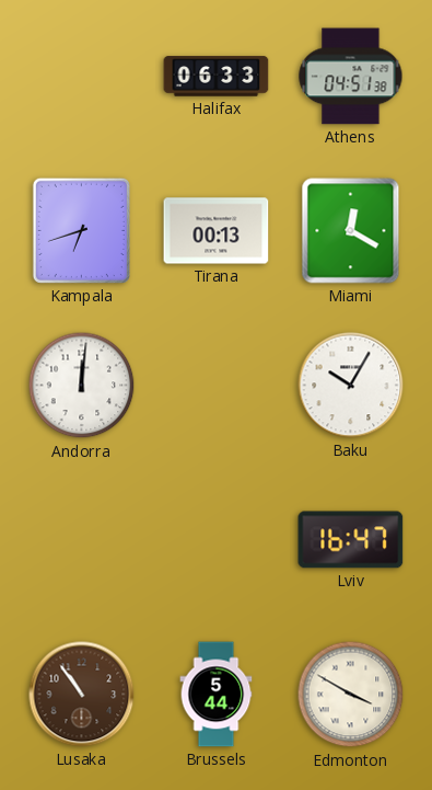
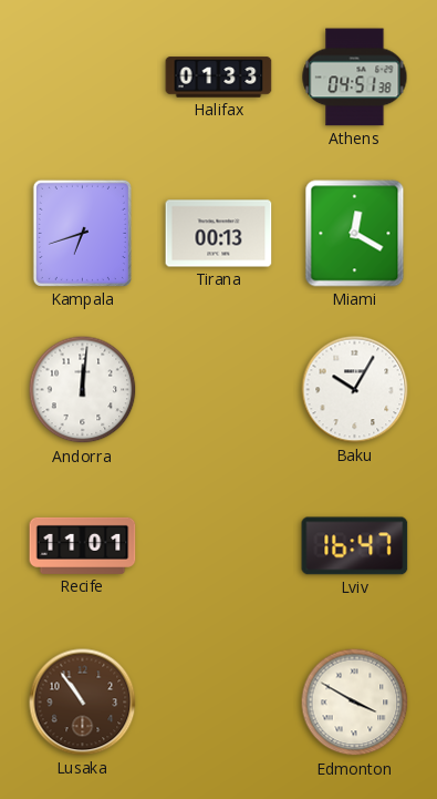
Halifax: 06:33 -> 01:33 (219, 78)
Recife: none -> 11:01 (83, 545)
Brussels: 5:44 -> none (217, 695)
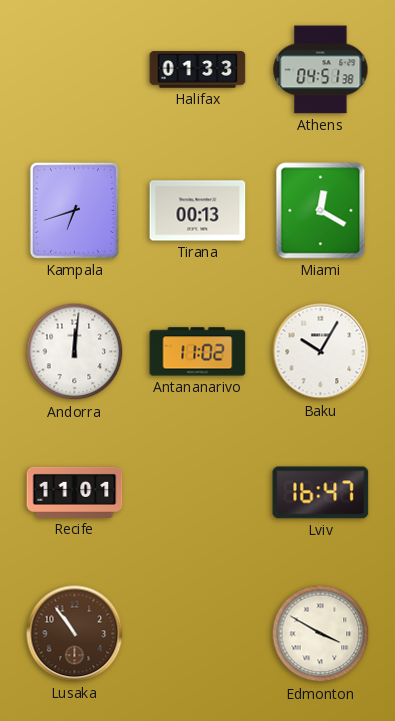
Antananarivo: none -> 11:02 (198, 352)
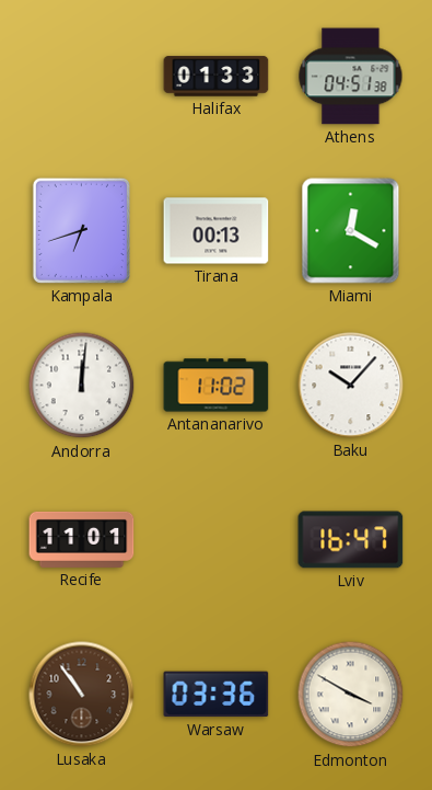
Baku: 10:05 -> 10:07 (351, 386)
Warsaw: none -> 03:36 (217, 695)
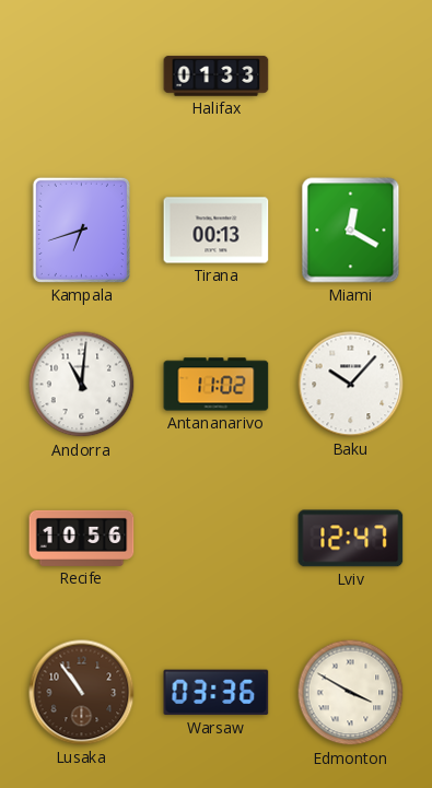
Athens: 04:51 -> none (351, 77)
Andorra: 12:01 -> 11:01 (82, 385)
Recife: 11:01 -> 10:56 (82, 538)
Lviv: 16:47 -> 12:47 (351, 539)
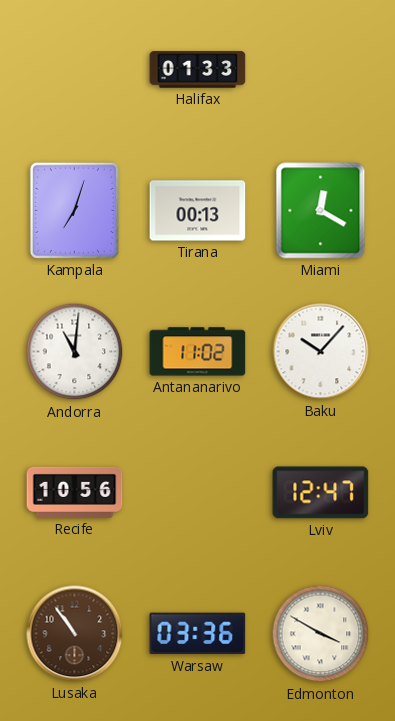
Kampala: 6:42 -> 7:03 (74, 210)
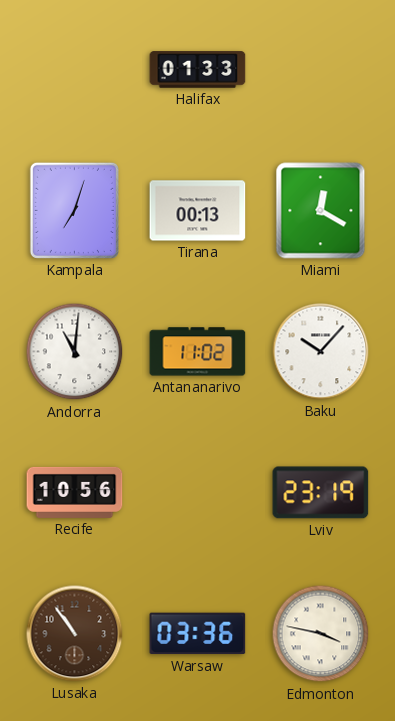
Lviv: 12:47 -> 23:19 (321, 493)
Edmonton: 3:50 -> 3:47 (321, 634)
